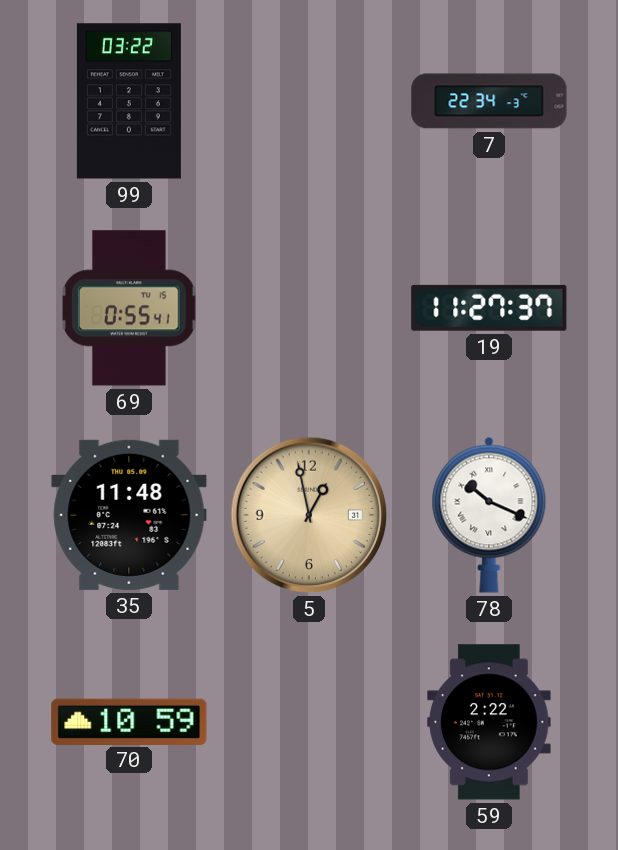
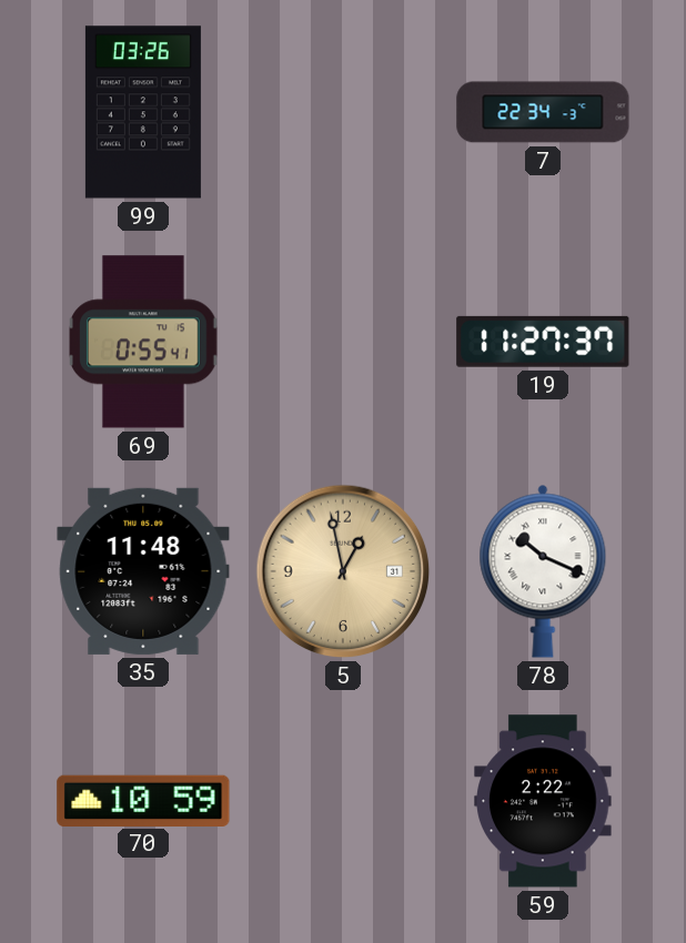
99: 03:22 -> 03:26 (143, 112)
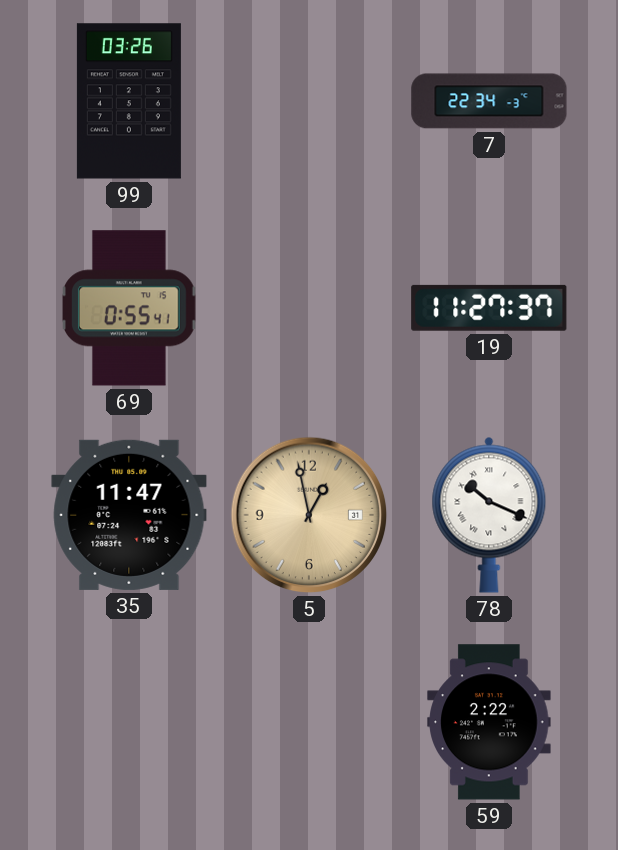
35: 11:48 -> 11:47 (129, 515)
70: 10:59 -> none (143, 800)
